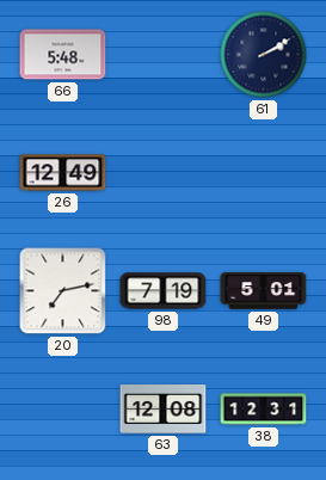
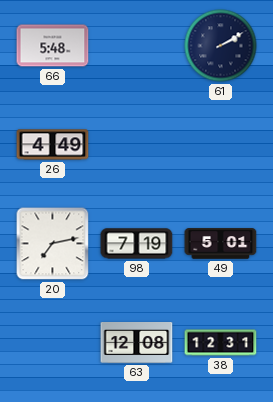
26: 12:49 -> 4:49 (53, 145)
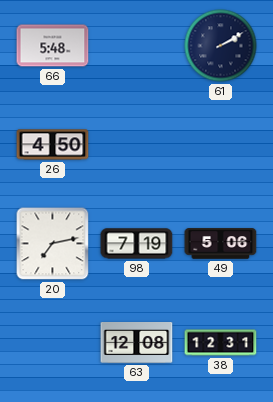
26: 4:49 -> 4:50 (53, 145)
49: 5:01 -> 5:06 (221, 244)
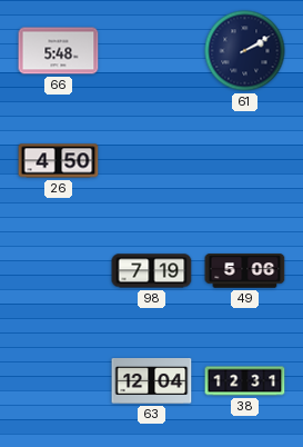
20: 7:13 -> none (53, 244)
63: 12:08 -> 12:04 (152, 381)
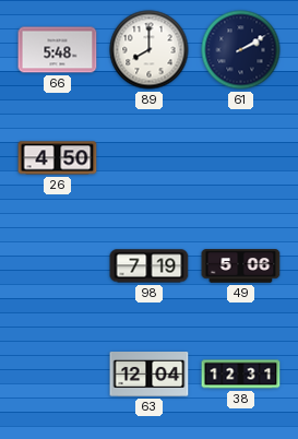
89: none -> 8:00 (150, 50)
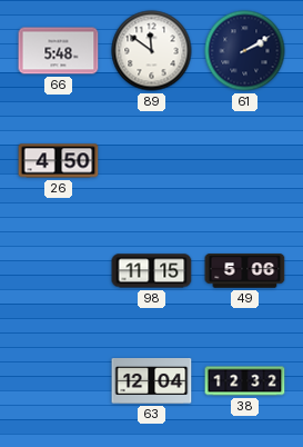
89: 8:00 -> 11:51 (152, 51)
98: 7:19 -> 11:15 (152, 271)
38: 12:31 -> 12:32 (245, 381)
